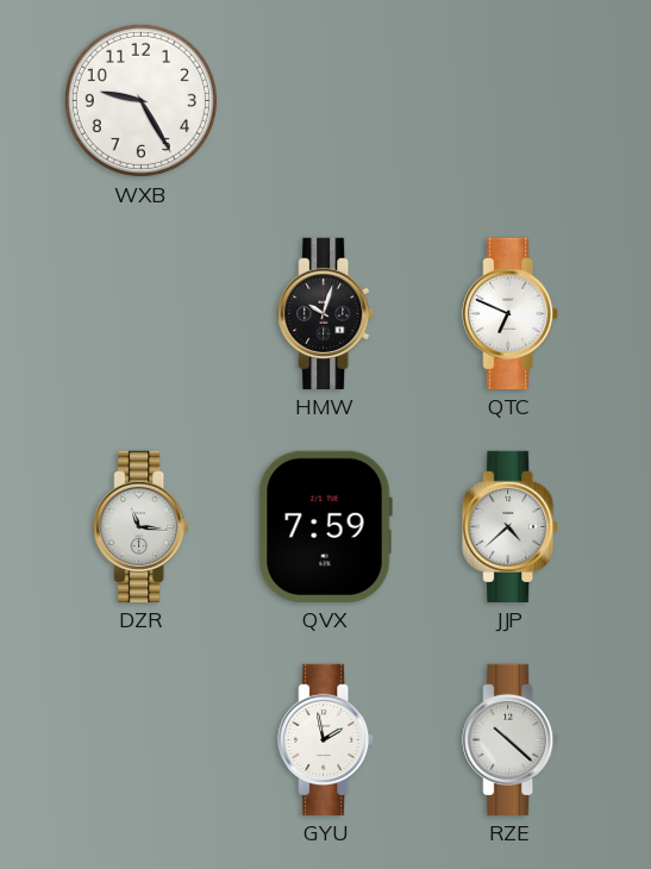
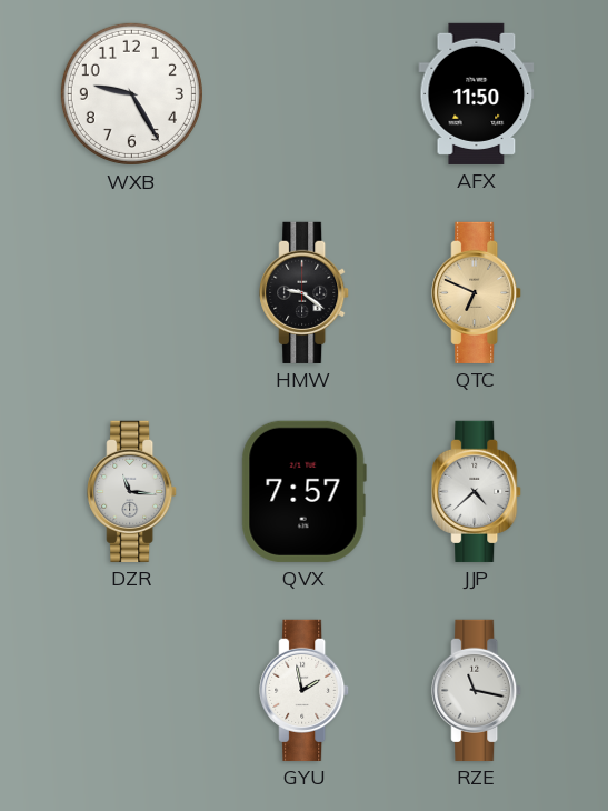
AFX: none -> 11:50 (477, 93)
HMW: 10:03 -> 9:21 (305, 292)
QTC dial: white -> champagne (477, 292)
QVX: 7:59 -> 7:57 (303, 491)
RZE: 10:22 -> 11:17 (477, 690)
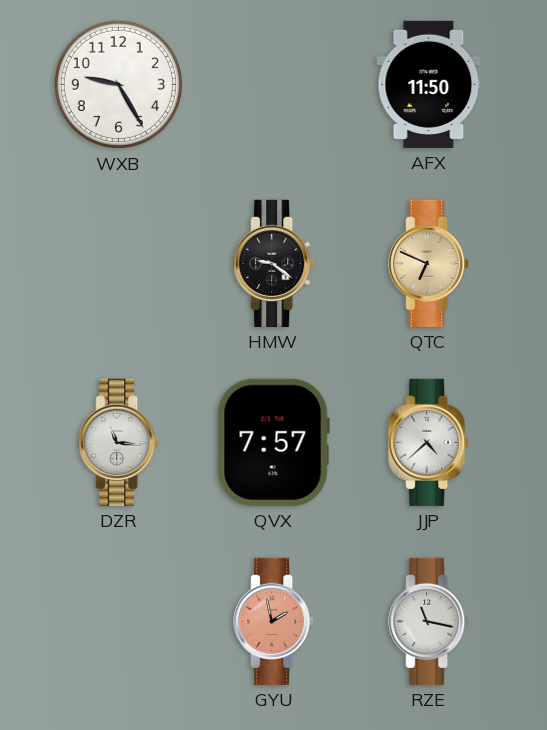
GYU dial: white -> salmon (274, 621)
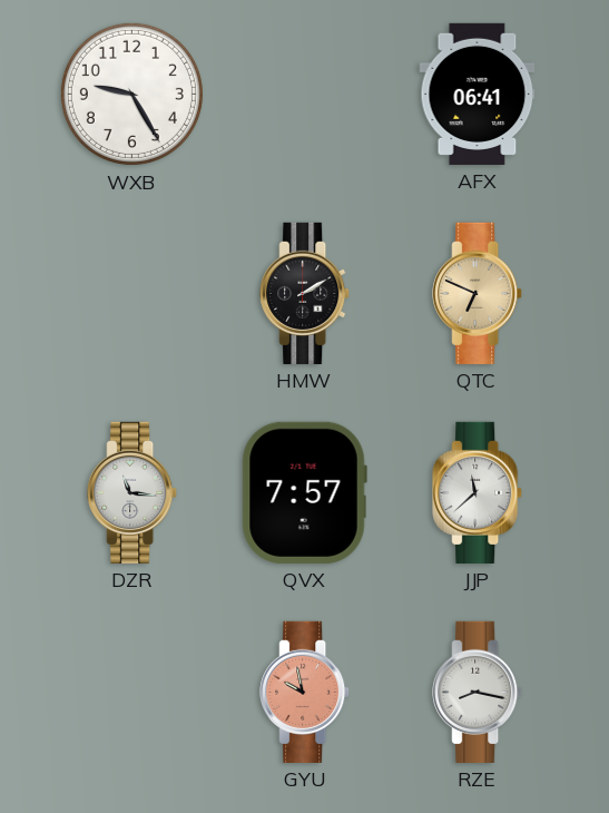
AFX: 11:50 -> 06:41 (478, 94)
HMW: 9:21 -> 2:10 (305, 293)
JJP: 4:38 -> 11:38 (478, 492)
GYU: 1:58 -> 9:58 (305, 692)
RZE: 11:17 -> 8:17 (478, 692)
